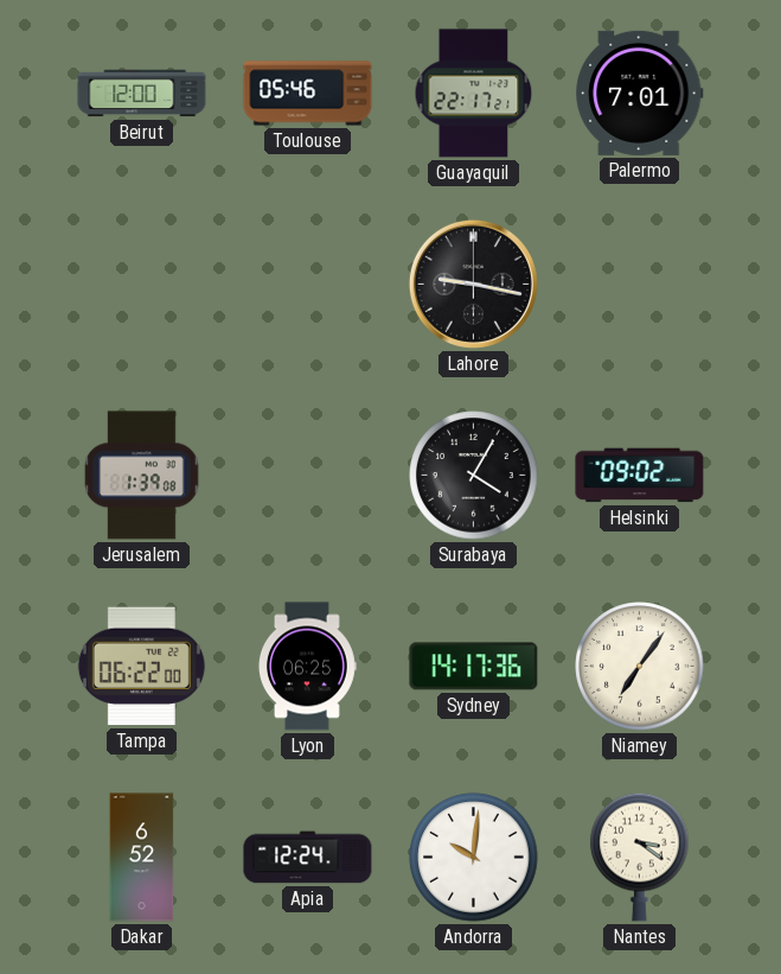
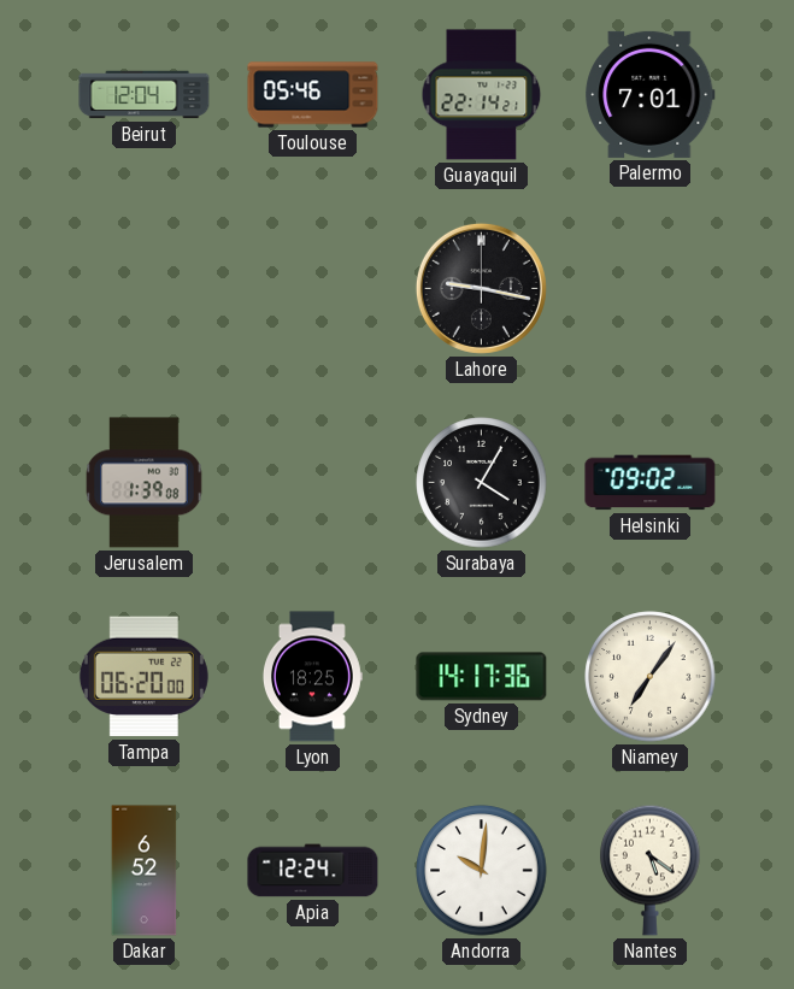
Beirut: 12:00 -> 12:04 (145, 95)
Guayaquil: 22:17 -> 22:14 (482, 95)
Tampa: 06:22 -> 06:20 (143, 677)
Lyon: 06:25 -> 18:25 (312, 677)
Nantes: 3:21 -> 5:21 (651, 870)
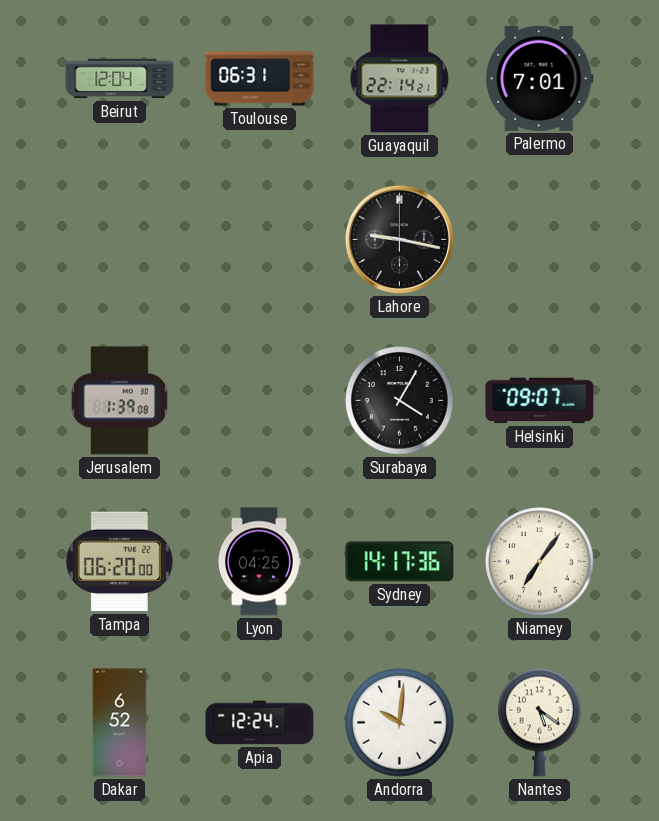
Toulouse: 05:46 -> 06:31 (260, 79)
Helsinki: 09:02 -> 09:07 (540, 401)
Lyon: 18:25 -> 04:25 (259, 562)
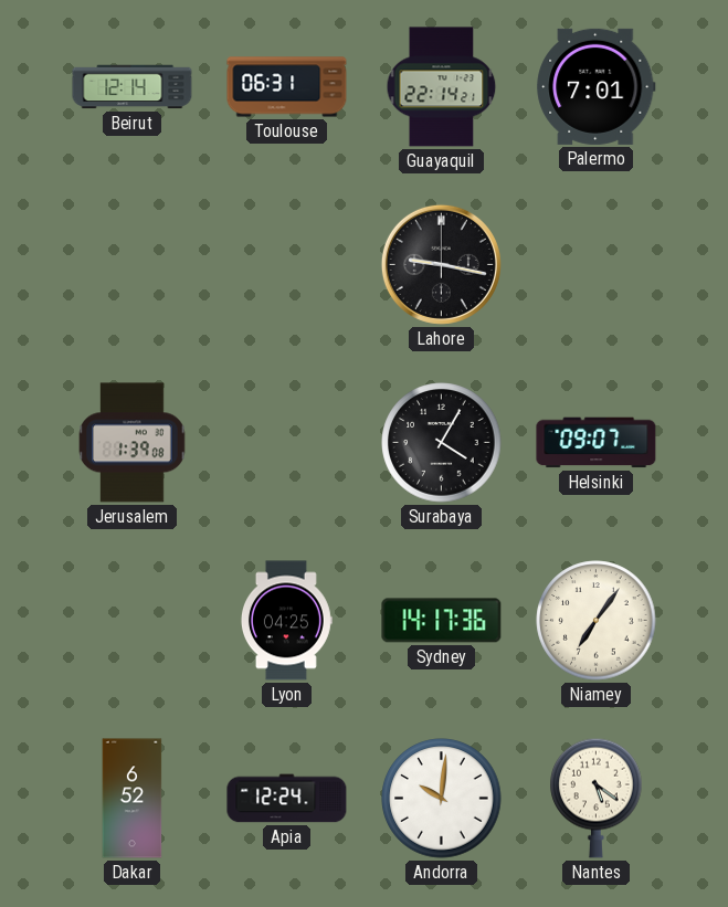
Beirut: 12:04 -> 12:14 (133, 87)
Tampa: 06:20 -> none (119, 562)
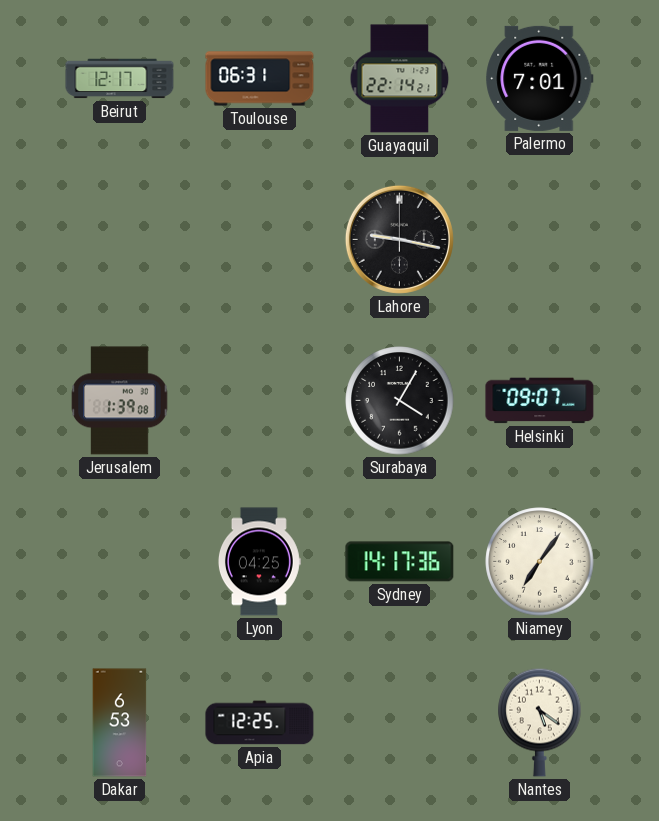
Beirut: 12:14 -> 12:17 (120, 79)
Dakar: 6:52 -> 6:53 (120, 723)
Apia: 12:24 -> 12:25 (260, 723)
Andorra: 10:01 -> none (442, 799)
